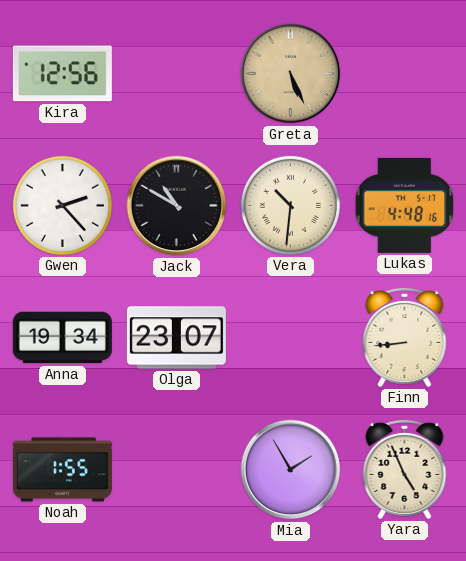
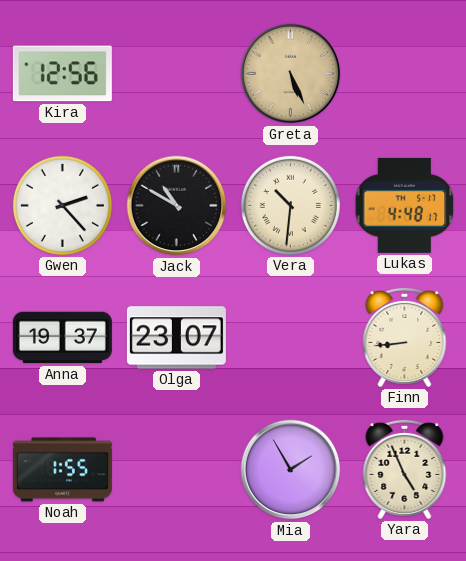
Lukas: 4:48:16 -> 4:48:17 (405, 205)
Anna: 19:34 -> 19:37 (62, 338)
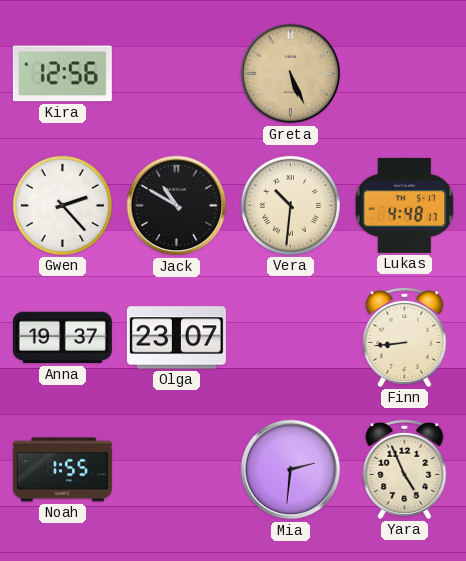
Mia: 1:55 -> 2:31 (291, 470)
